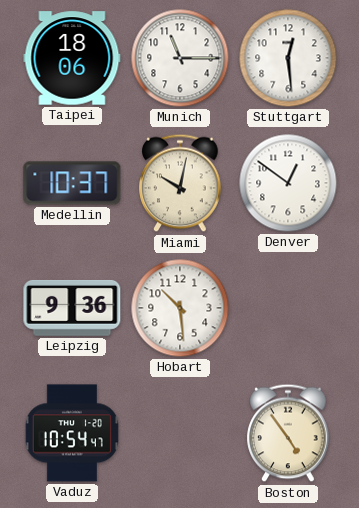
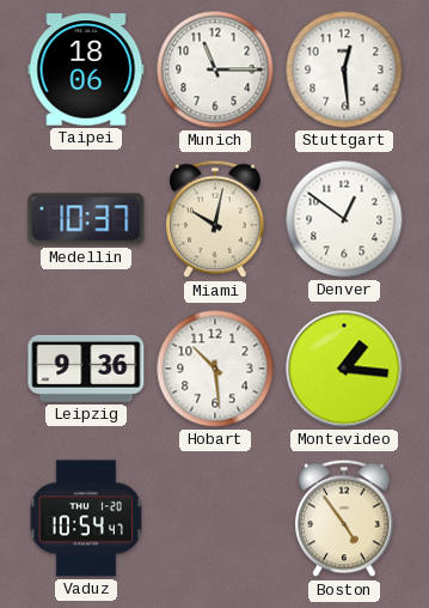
Montevideo: none -> 1:16 (344, 369)
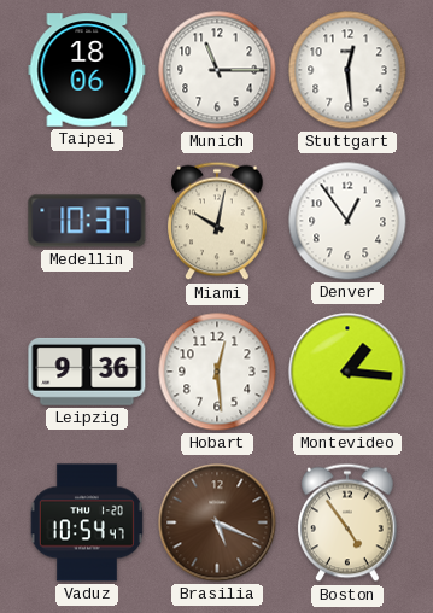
Denver: 12:51 -> 12:54 (347, 221)
Hobart: 10:29 -> 12:29 (217, 372)
Brasilia: none -> 5:19 (217, 522)
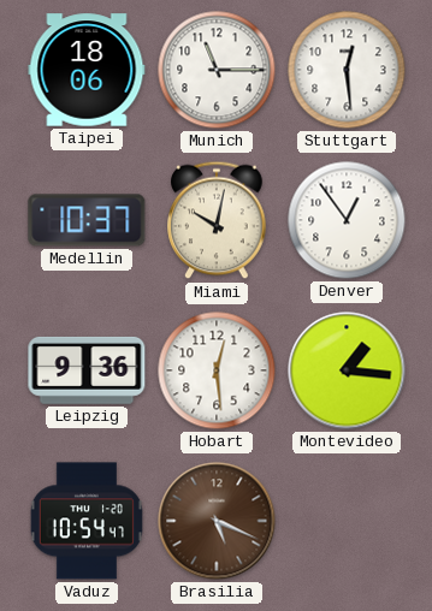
Boston: 4:54 -> none (347, 522)
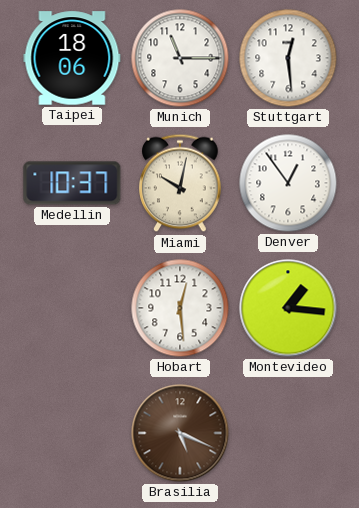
Leipzig: 9:36 -> none (87, 370)
Vaduz: 10:54 -> none (87, 521)
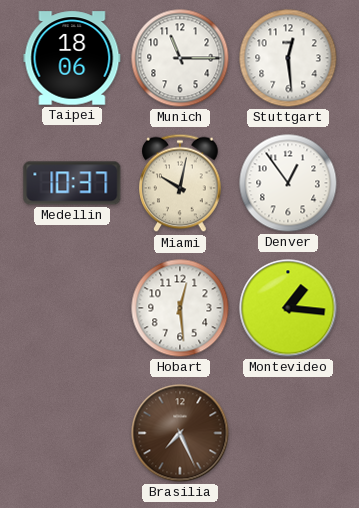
Brasilia: 5:19 -> 7:26 (180, 433)
